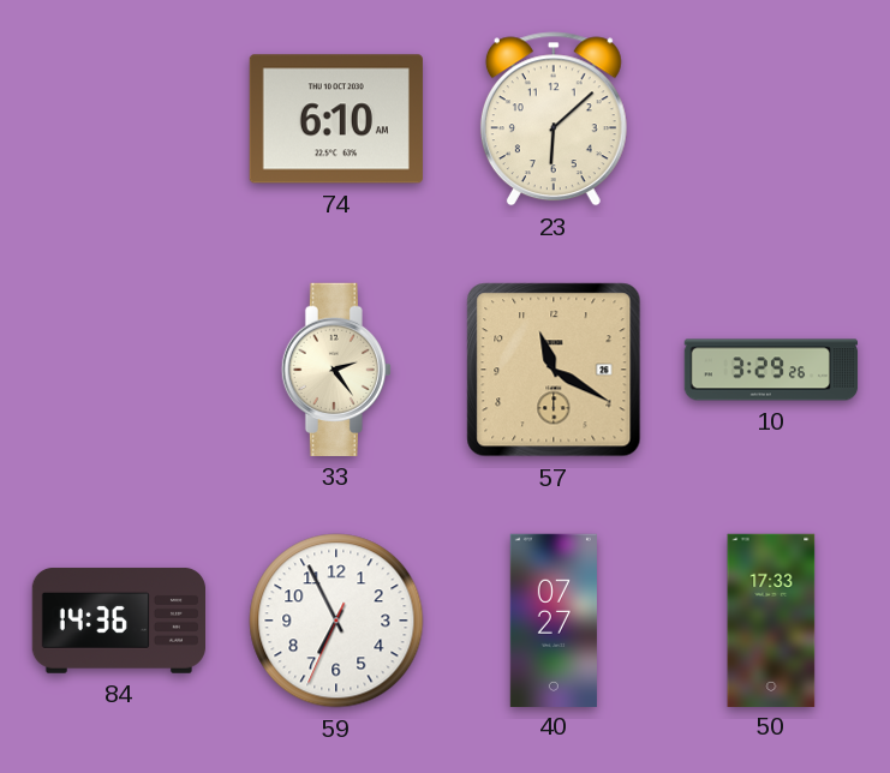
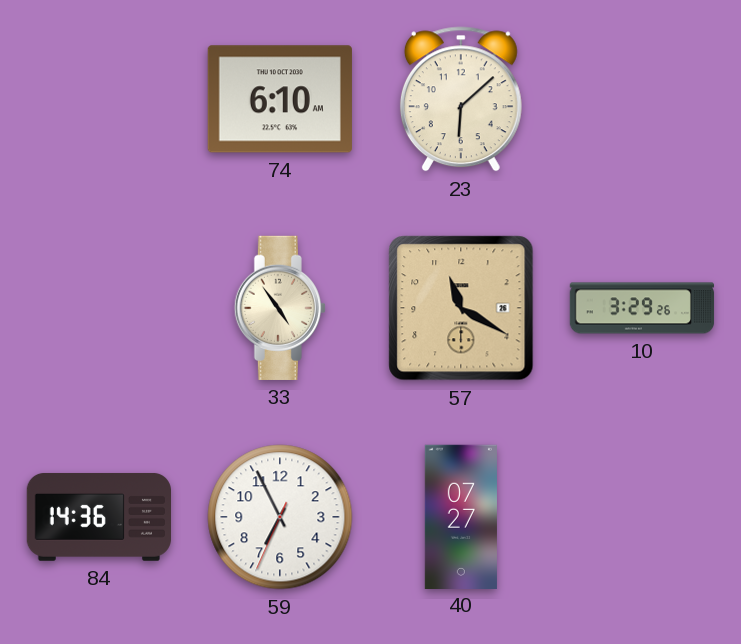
33: 2:24 -> 4:54 (280, 308)
50: 17:33 -> none (771, 619)
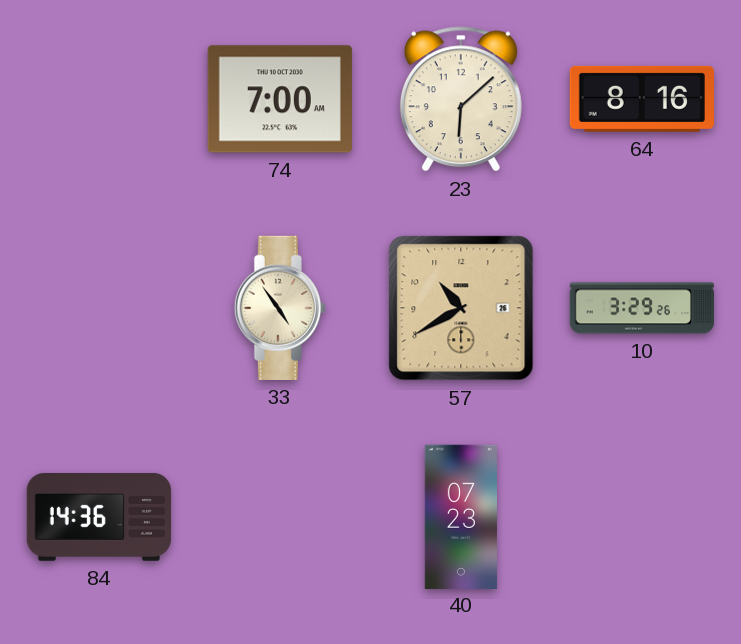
74: 6:10 -> 7:00 (280, 99)
64: none -> 8:16 (642, 99)
57: 11:20 -> 10:40 (461, 308)
59: 6:55 -> none (280, 517)
40: 07:27 -> 07:23 (461, 516)
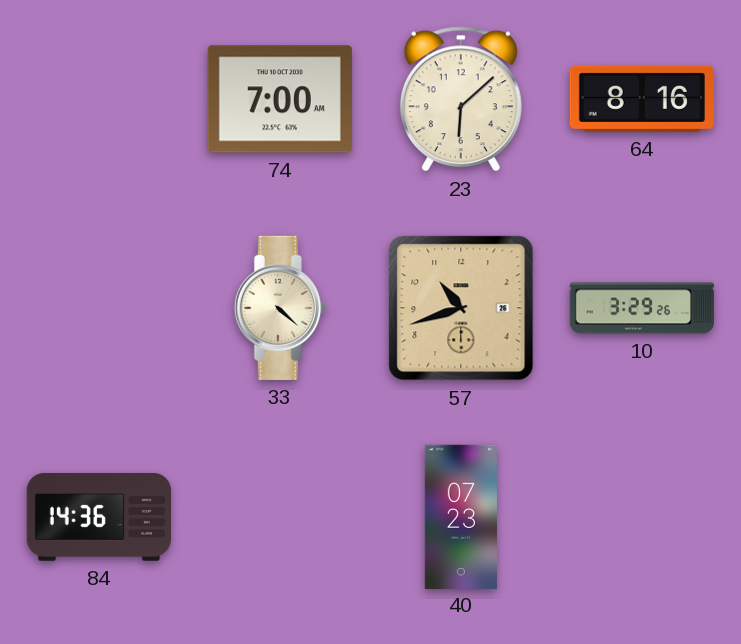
33: 4:54 -> 4:22 (280, 308)
57: 10:40 -> 10:42 (461, 308)
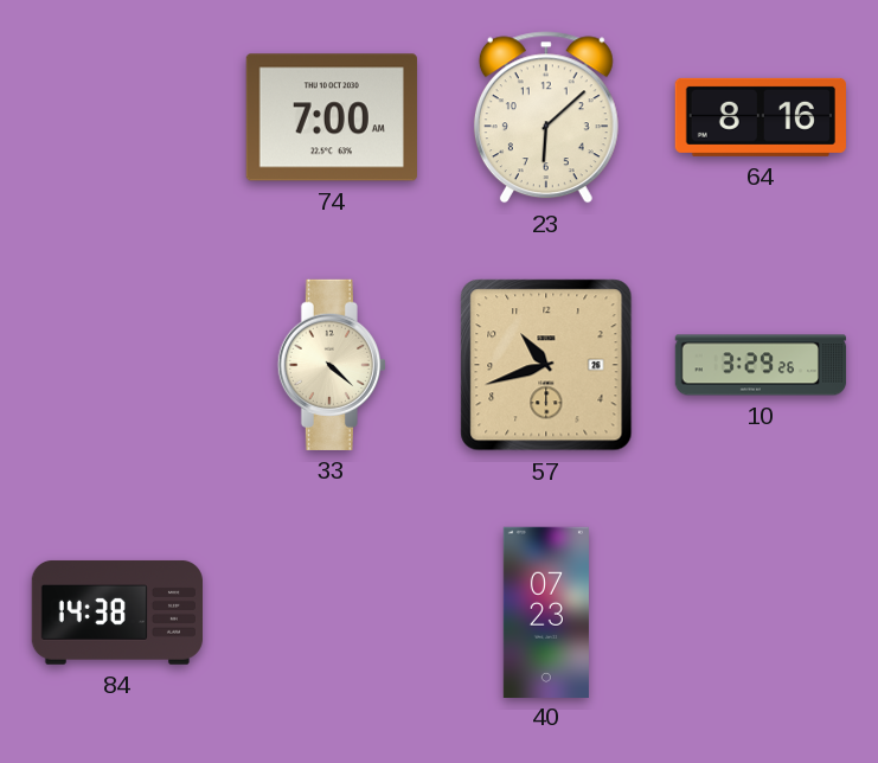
84: 14:36 -> 14:38 (116, 613)
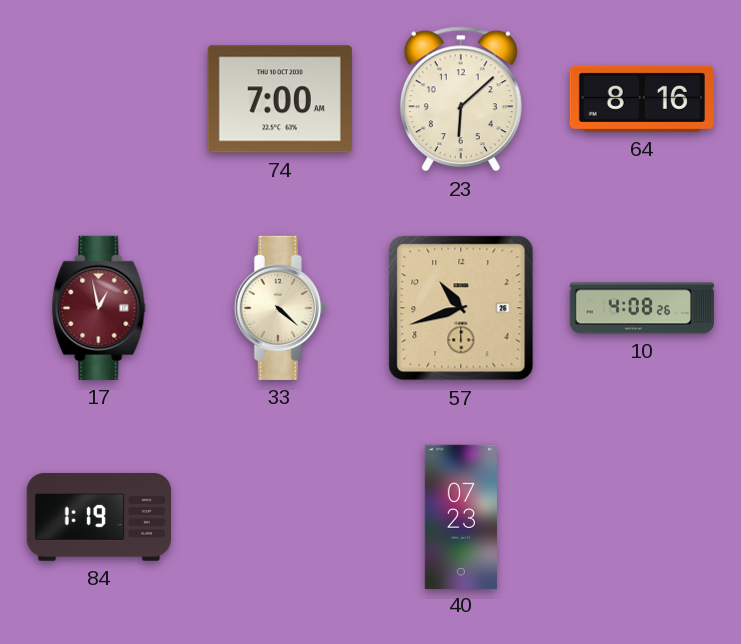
17: none -> 12:58 (99, 308)
10: 3:29 -> 4:08 (642, 308)
84: 14:38 -> 1:19 (98, 517)
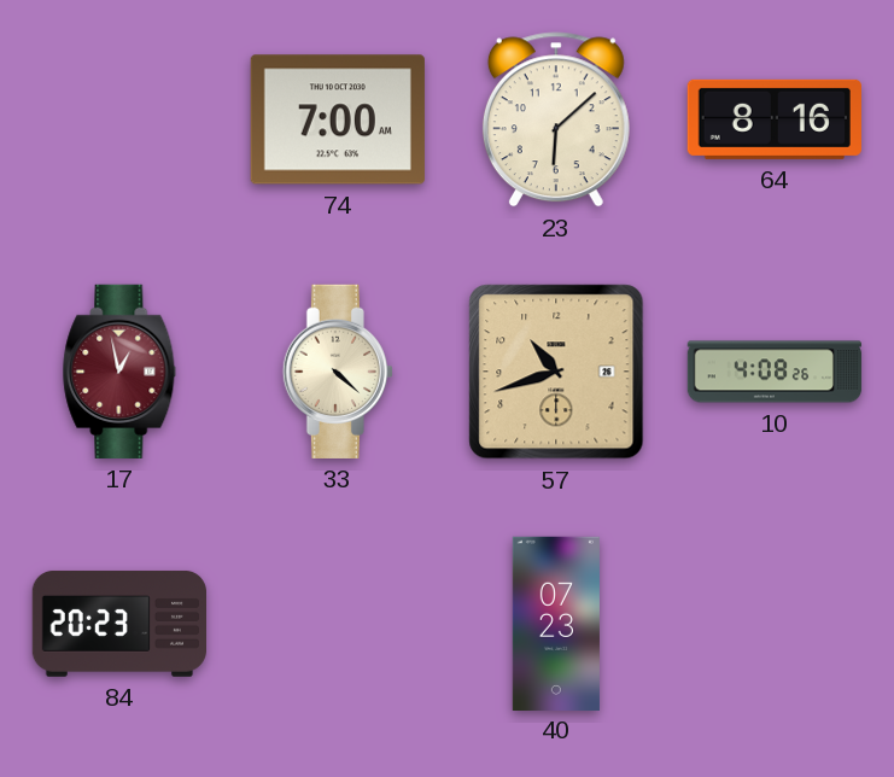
84: 1:19 -> 20:23 (118, 624)
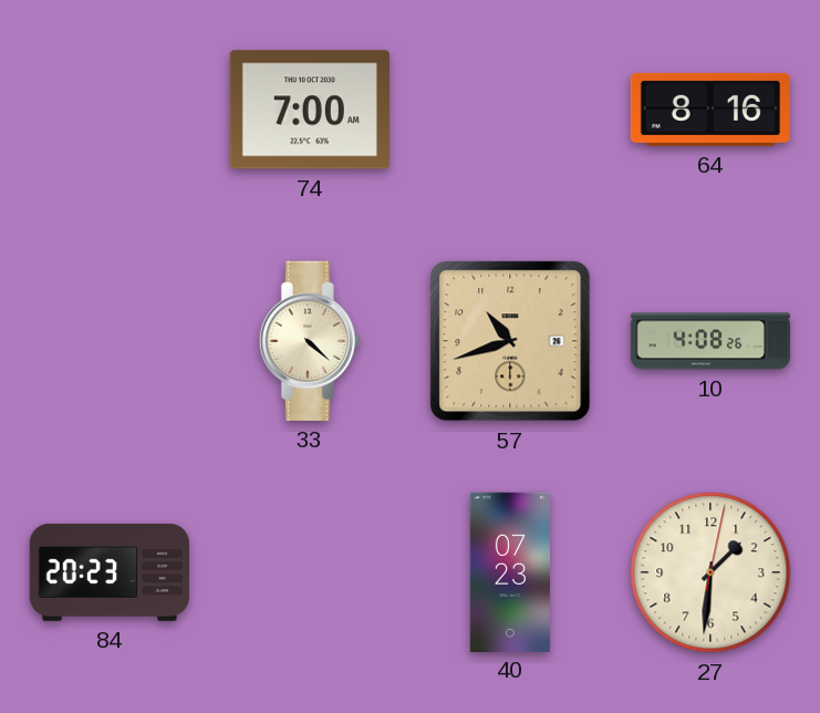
23: 6:08 -> none (556, 119)
17: 12:58 -> none (119, 372)
27: none -> 1:31 (710, 572)
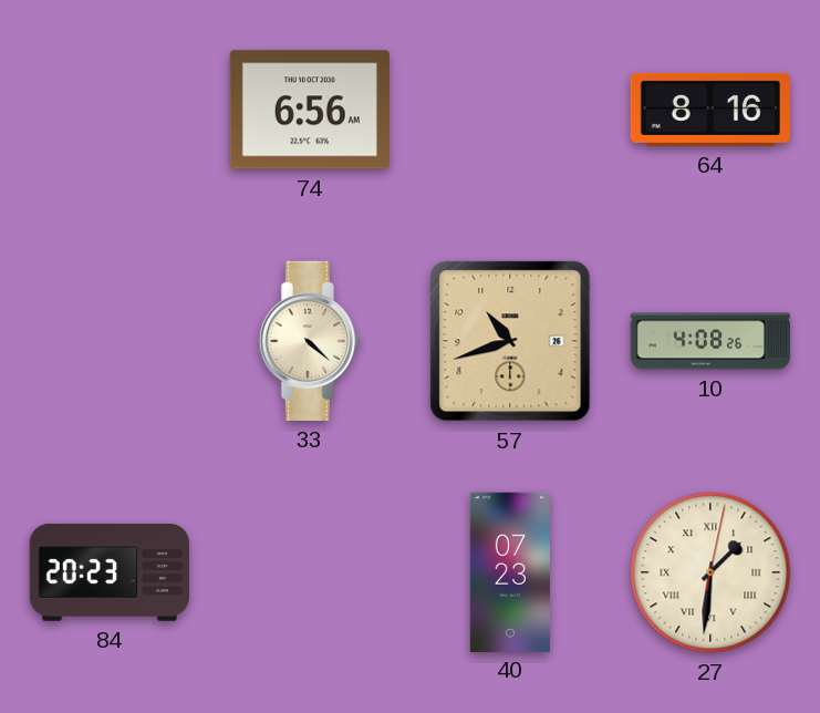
74: 7:00 -> 6:56 (310, 110)
27 numerals: Arabic -> Roman (710, 572)
